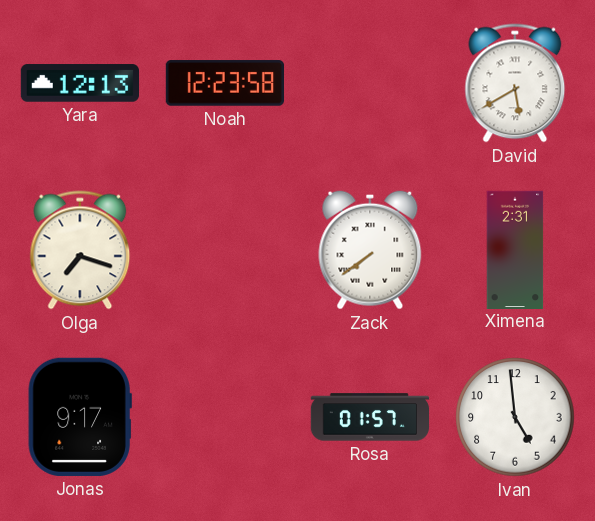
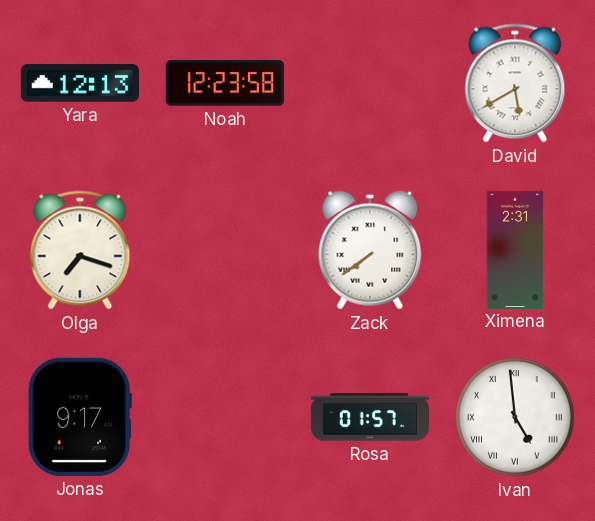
Ivan numerals: Arabic -> Roman (515, 417)
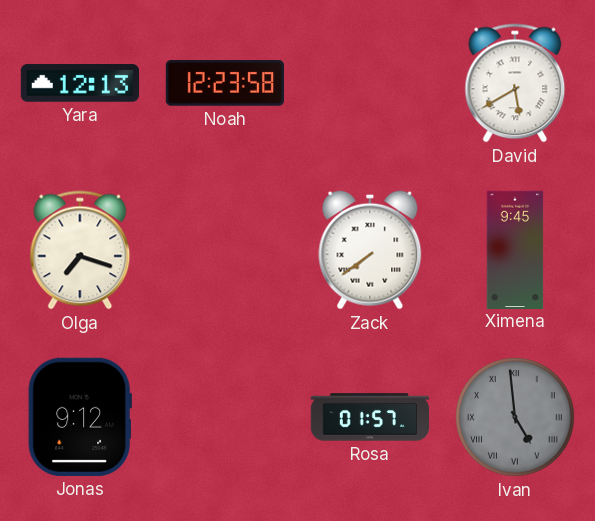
Ximena: 2:31 -> 9:45 (515, 249)
Jonas: 9:17 -> 9:12 (80, 417)
Ivan dial: white -> grey (515, 417)
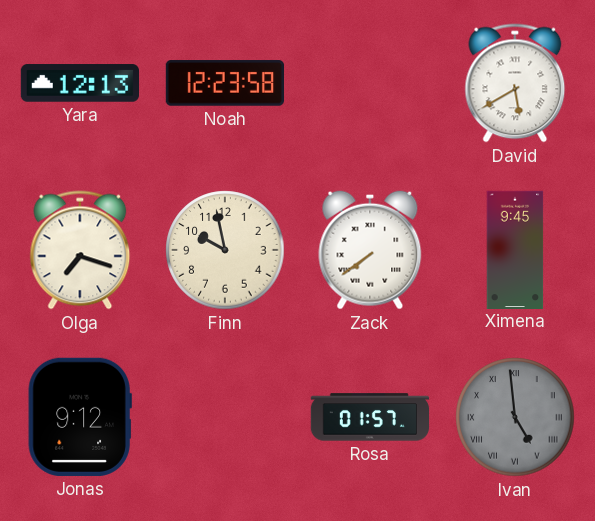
Finn: none -> 9:58 (225, 250)
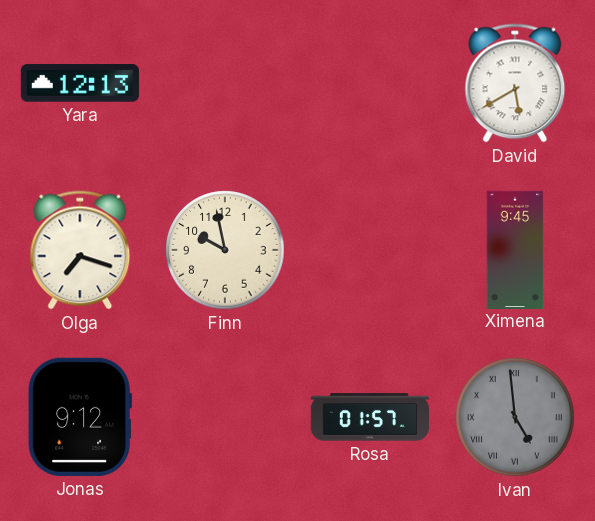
Noah: 12:23 -> none (224, 83)
Zack: 7:39 -> none (370, 250)
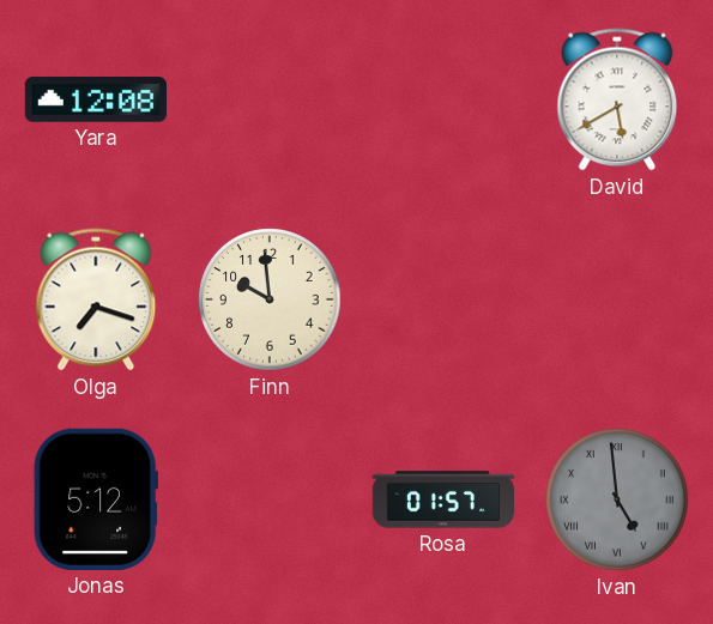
Yara: 12:13 -> 12:08 (95, 99)
Finn: 9:58 -> 9:59 (270, 299)
Ximena: 9:45 -> none (515, 249)
Jonas: 9:12 -> 5:12 (96, 499)
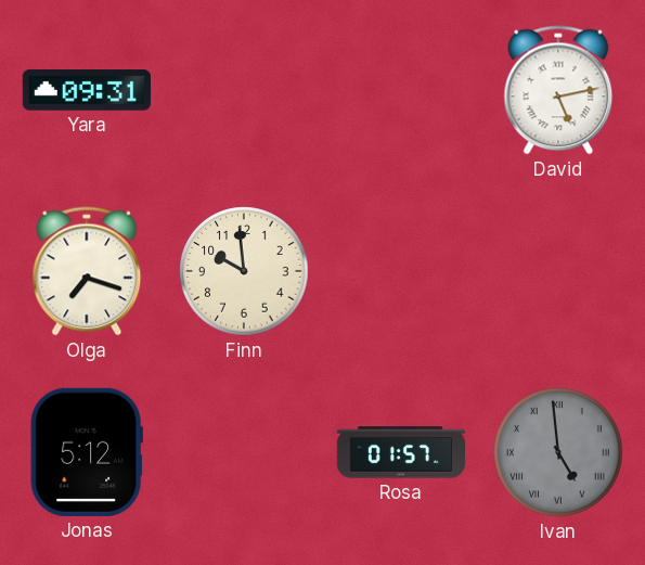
Yara: 12:08 -> 09:31 (86, 90)
David: 5:40 -> 5:13 (558, 90)
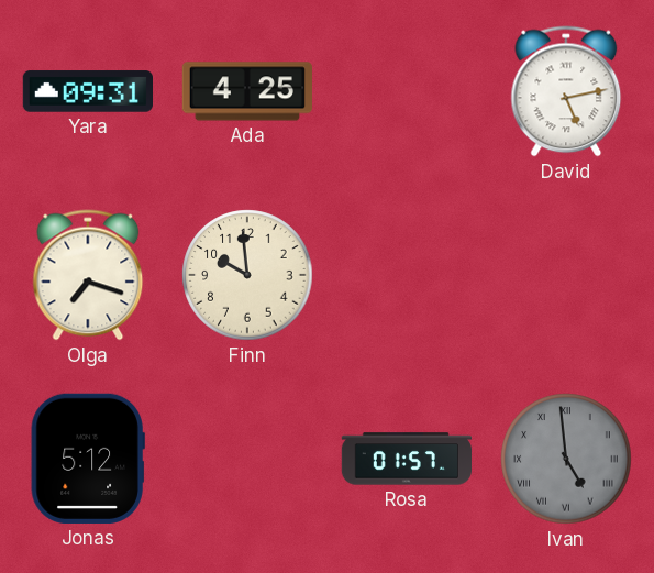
Ada: none -> 4:25 (246, 91)
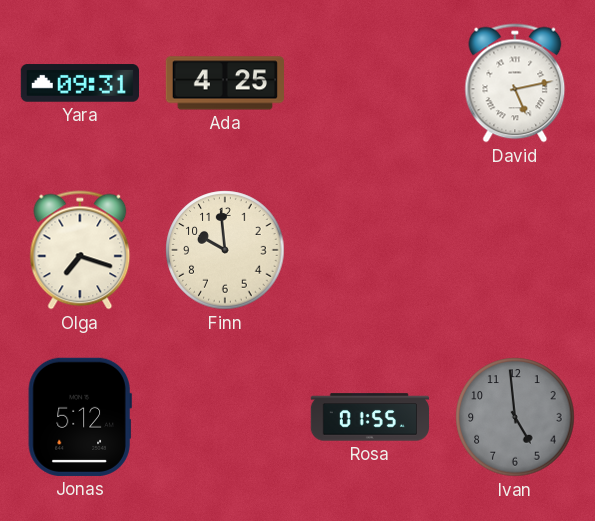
Rosa: 01:57 -> 01:55 (369, 417)
Ivan numerals: Roman -> Arabic (515, 417)
